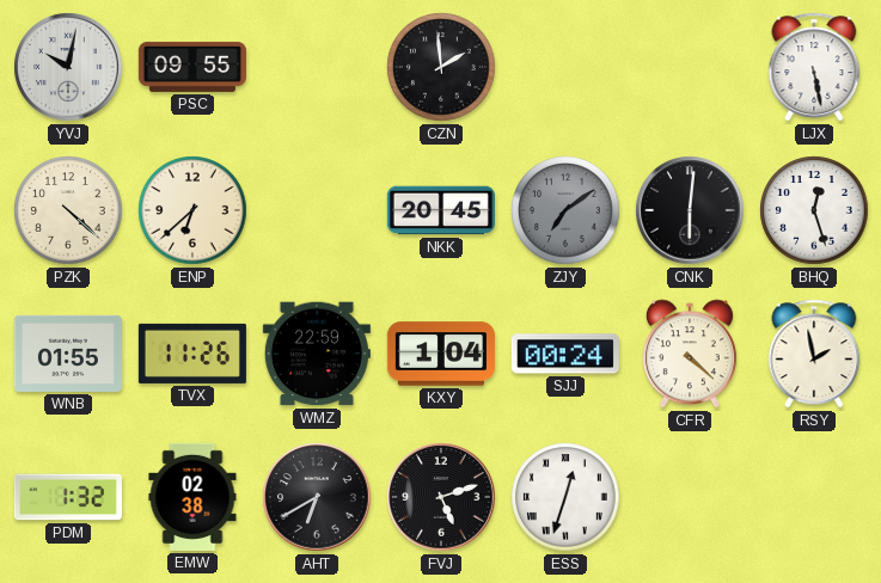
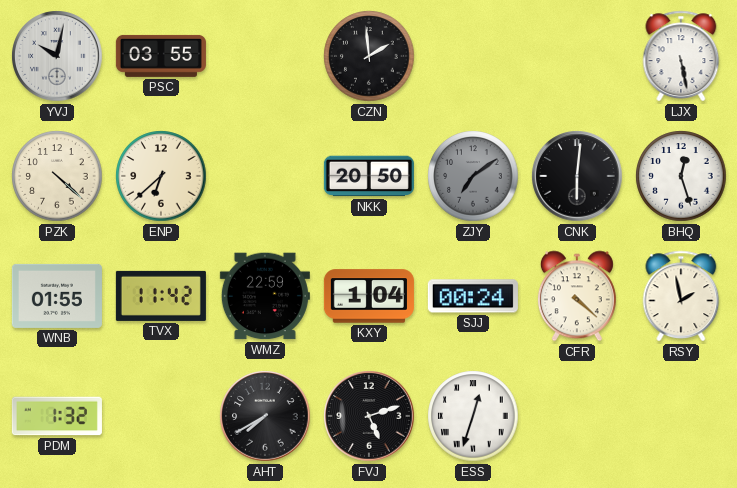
PSC: 09:55 -> 03:55 (161, 56)
NKK: 20:45 -> 20:50 (369, 176)
TVX: 11:26 -> 11:42 (161, 296)
EMW: 02:38 -> none (192, 497)
AHT: 6:40 -> 7:40 (265, 416)
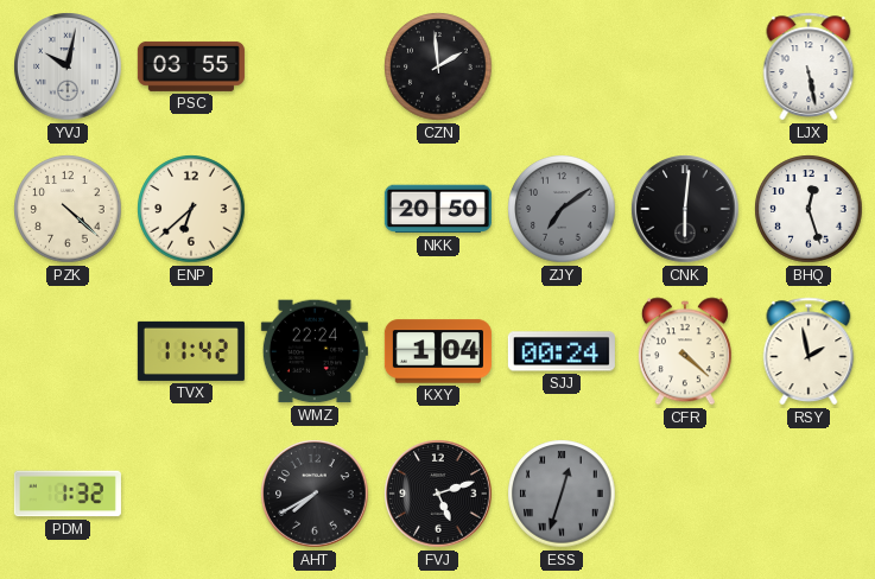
WNB: 01:55 -> none (57, 296)
WMZ: 22:59 -> 22:24 (315, 351)
ESS dial: white -> grey (562, 494)
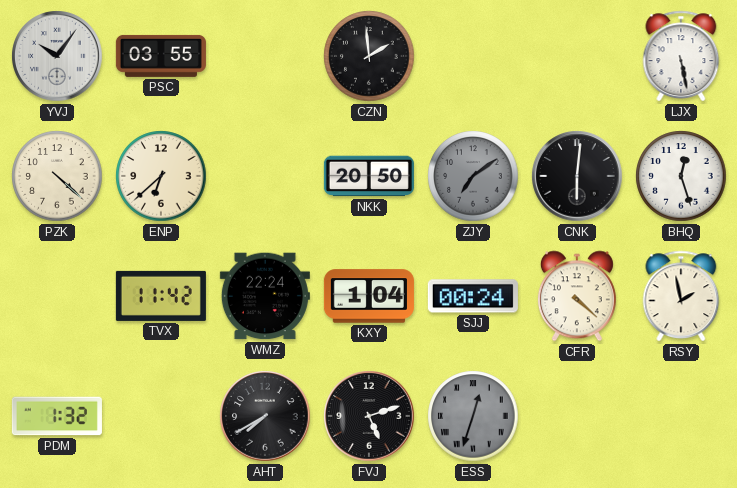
YVJ: 10:02 -> 10:06 (57, 56)
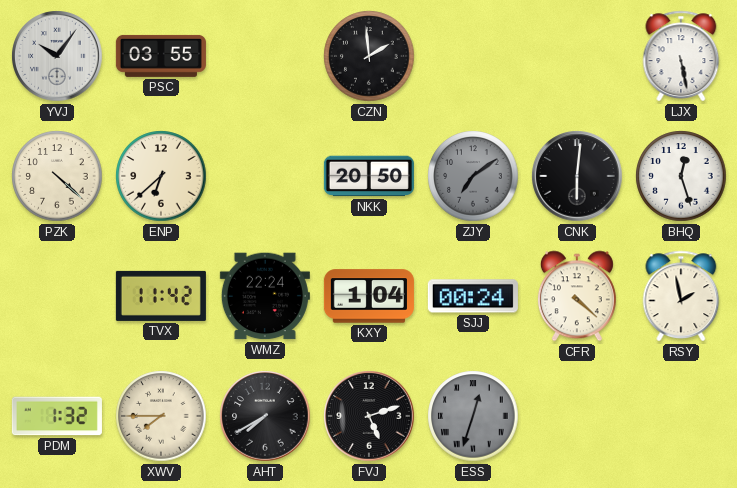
XWV: none -> 7:45 (161, 416)
